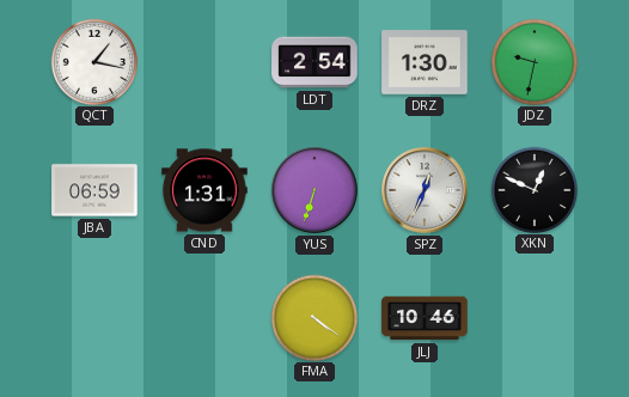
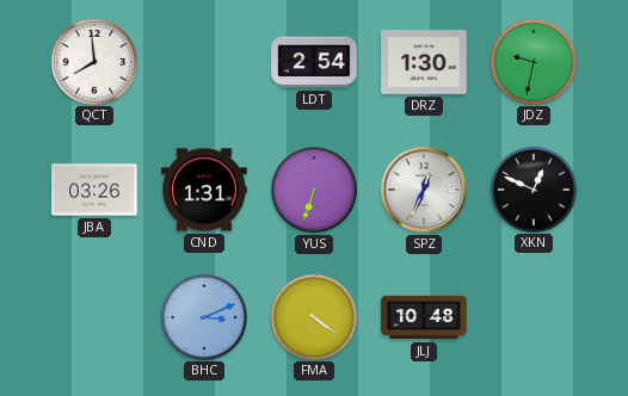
QCT: 1:17 -> 7:59 (93, 61)
JBA: 06:59 -> 03:26 (94, 190)
BHC: none -> 3:11 (203, 316)
JLJ: 10:46 -> 10:48 (424, 317)
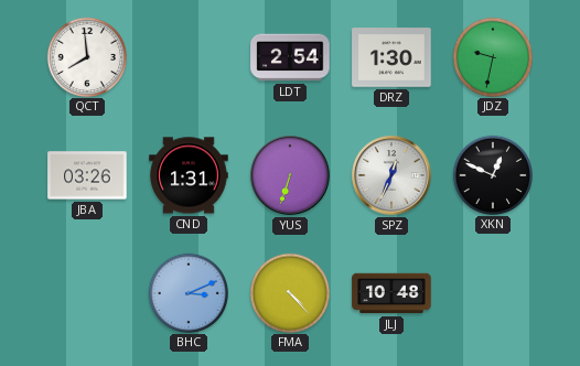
FMA: 4:21 -> 4:23 (289, 292)
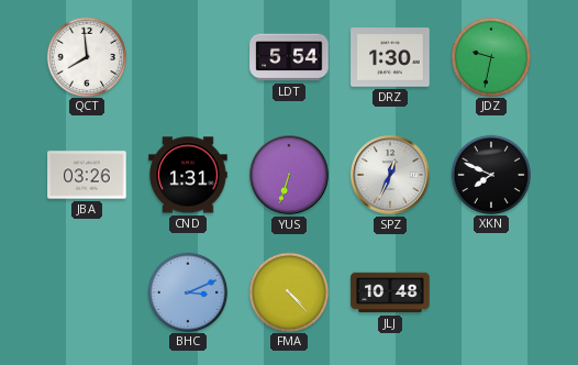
LDT: 2:54 -> 5:54 (289, 57)
XKN: 12:49 -> 7:49 (490, 174)
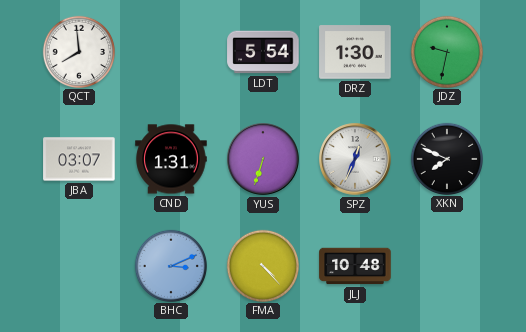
JBA: 03:26 -> 03:07 (79, 159)
